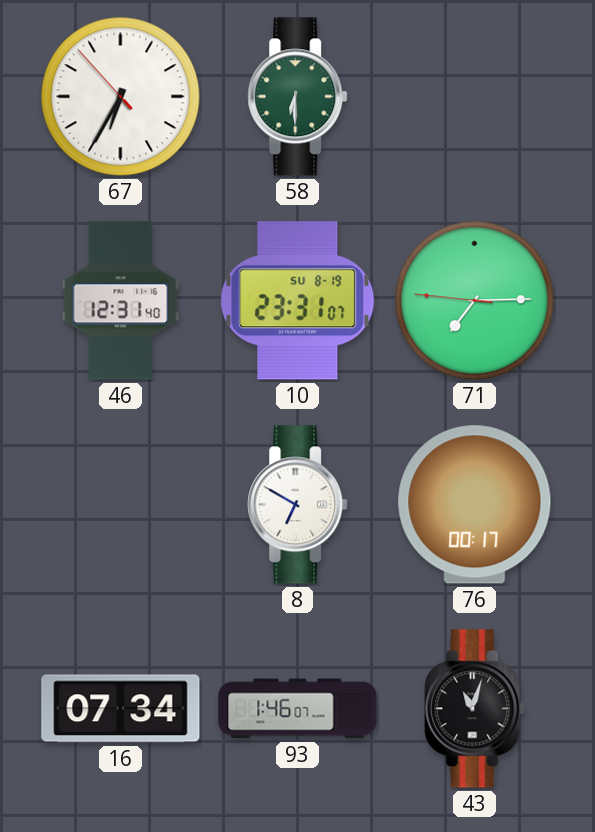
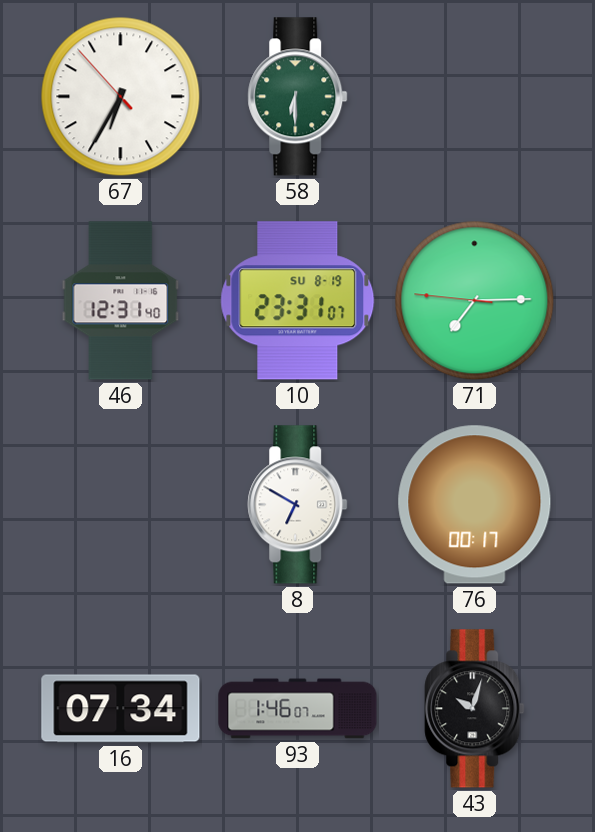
43: 11:03 -> 10:03 (475, 709)
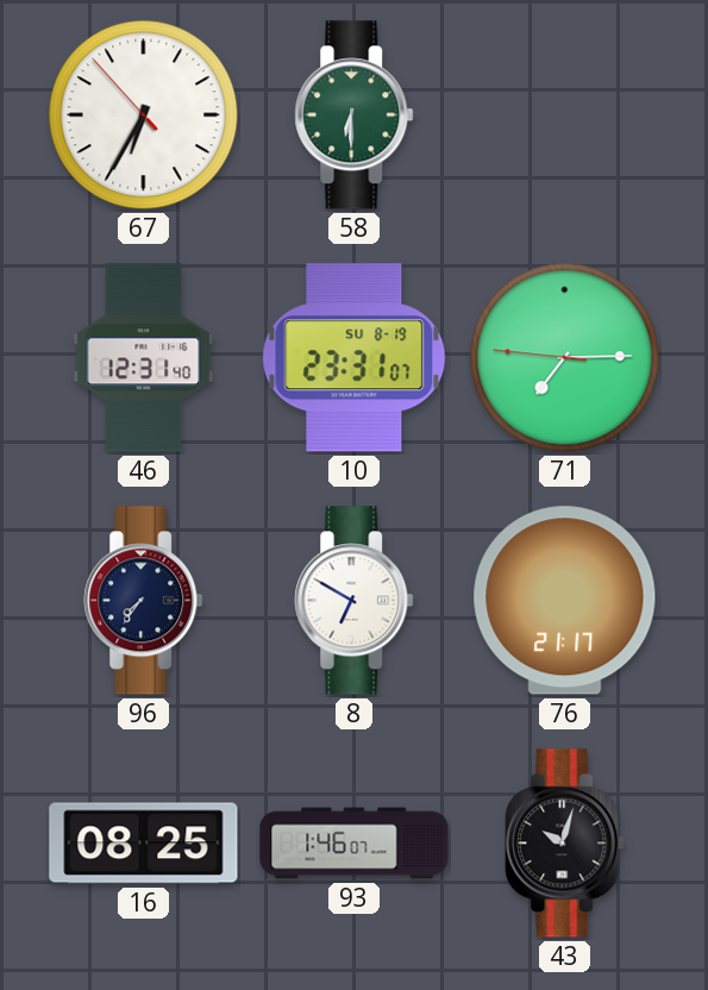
96: none -> 7:36 (144, 601)
76: 00:17 -> 21:17 (565, 601)
16: 07:34 -> 08:25 (144, 844)
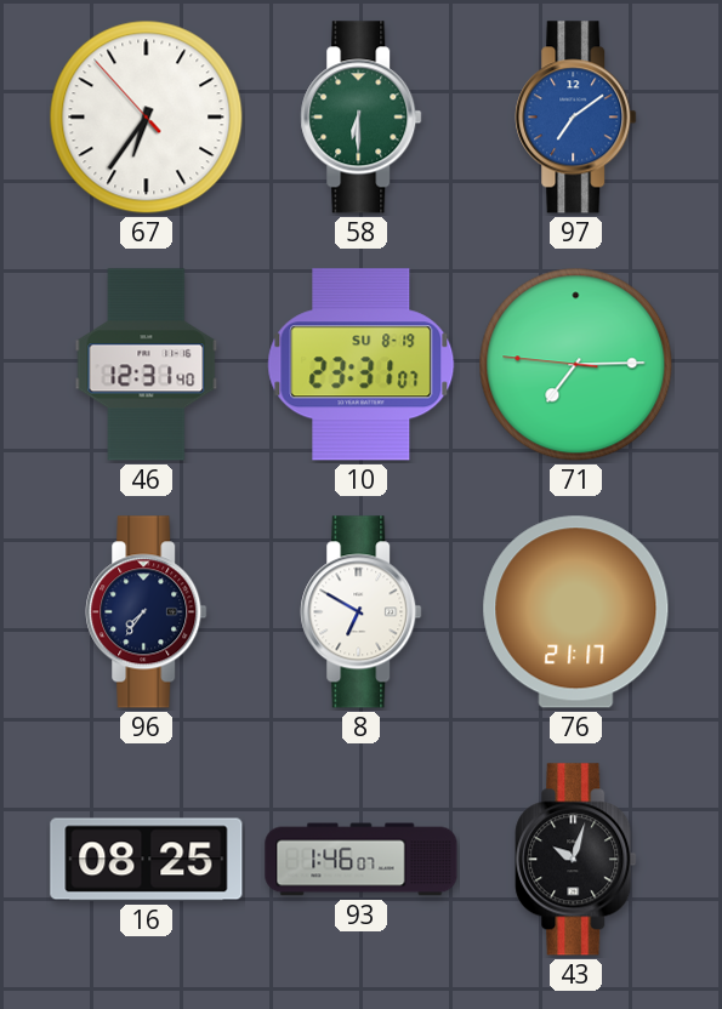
67: 6:34 -> 6:35 (147, 118)
97: none -> 7:09 (576, 118)
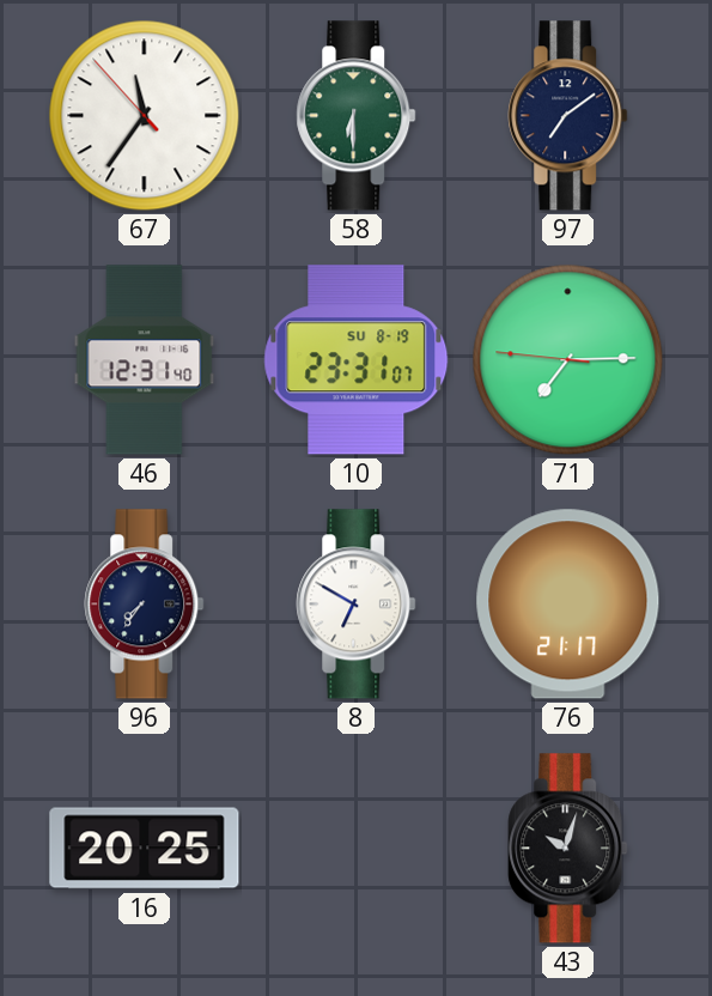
67: 6:35 -> 11:35 (145, 116)
97 dial: blue -> navy (568, 116)
16: 08:25 -> 20:25 (145, 849)
93: 1:46 -> none (362, 860)
